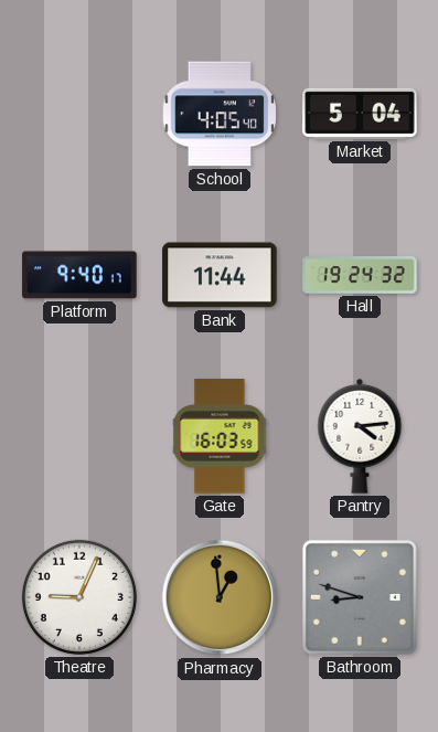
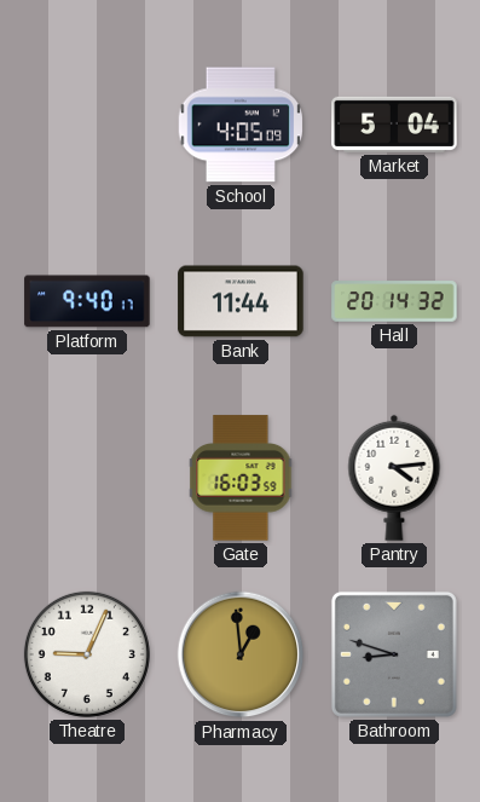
School: 4:05:40 -> 4:05:09 (239, 125)
Hall: 19:24 -> 20:14 (394, 301)
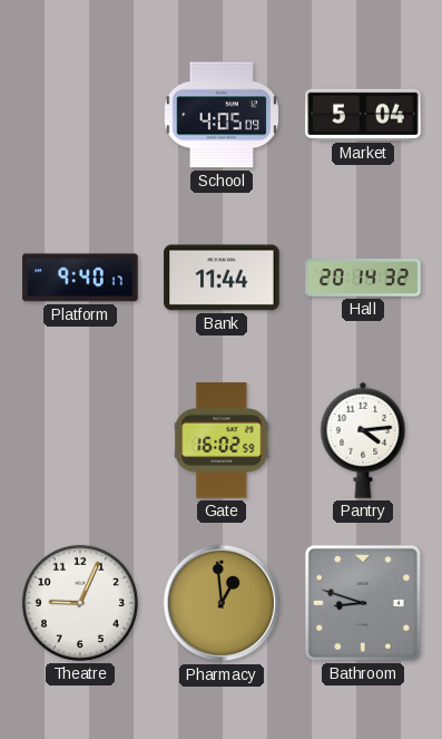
Gate: 16:03 -> 16:02 (222, 440)
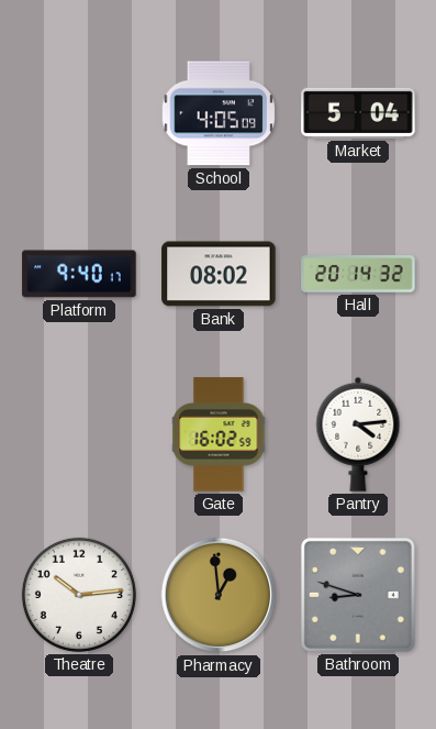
Bank: 11:44 -> 08:02 (219, 274)
Theatre: 9:04 -> 10:14 (79, 595)
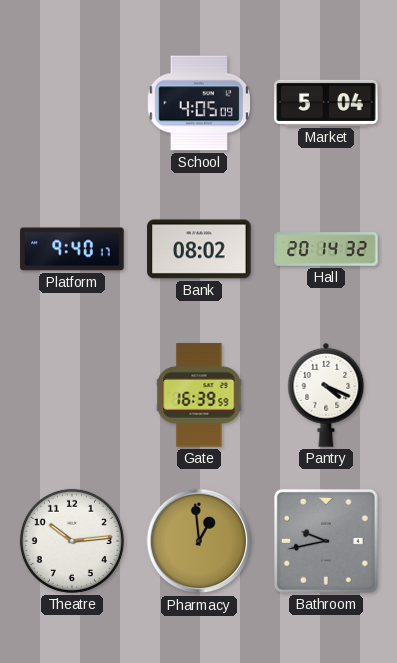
Gate: 16:02 -> 16:39 (199, 395)
Pantry: 4:14 -> 4:19 (326, 395)
Bathroom: 8:48 -> 9:43 (326, 541)
